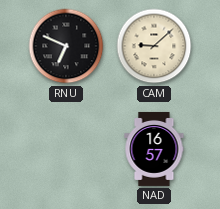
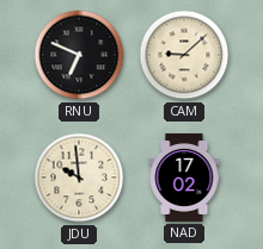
JDU: none -> 9:59 (79, 178)
NAD: 16:57 -> 17:02 (184, 178)
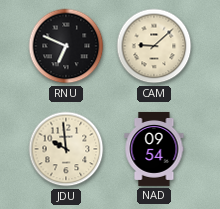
NAD: 17:02 -> 09:54 (154, 149)
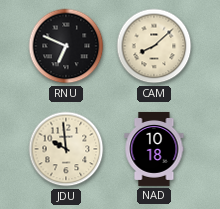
CAM: 9:08 -> 8:08 (154, 46)
NAD: 09:54 -> 10:18 (154, 149)
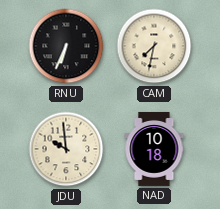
RNU: 6:49 -> 6:34 (66, 46)
CAM: 8:08 -> 7:32 (154, 46)
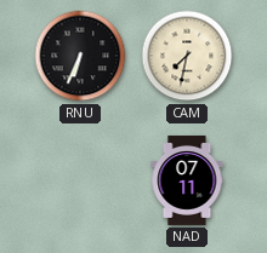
JDU: 9:59 -> none (66, 149)
NAD: 10:18 -> 07:11 (187, 180)
